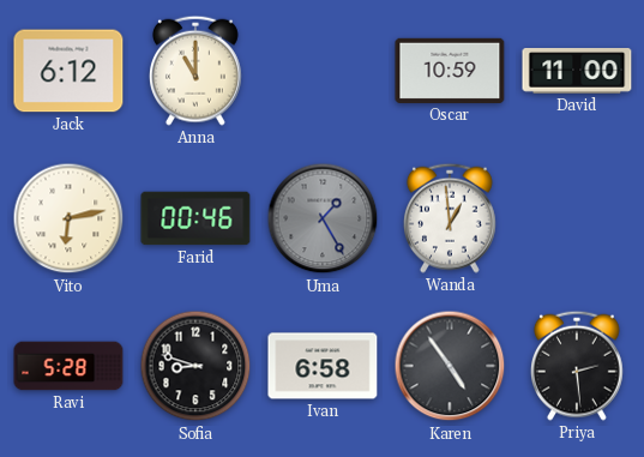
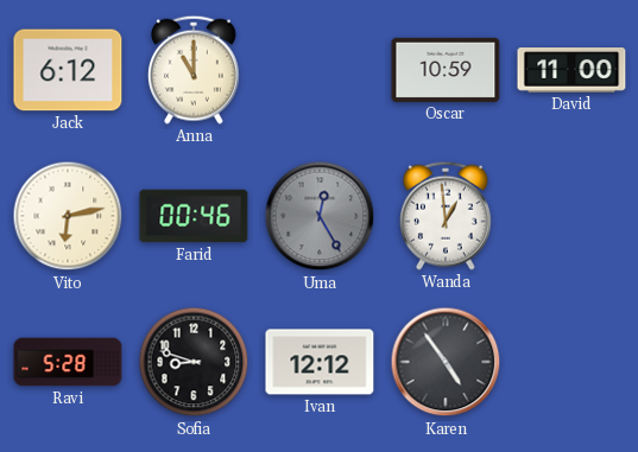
Uma: 1:25 -> 12:25 (320, 216)
Ivan: 6:58 -> 12:12 (320, 362)
Priya: 2:29 -> none (578, 366)
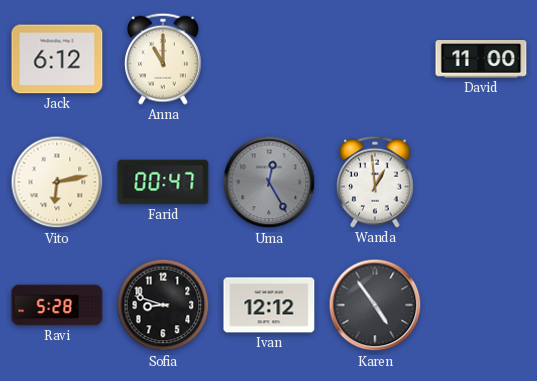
Oscar: 10:59 -> none (446, 70)
Farid: 00:46 -> 00:47 (163, 182)
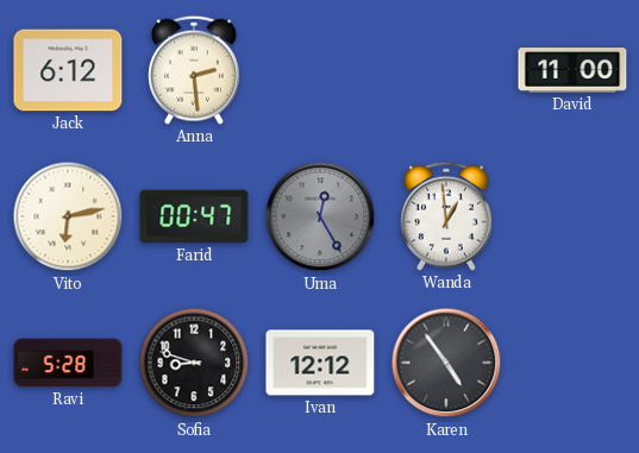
Anna: 11:00 -> 2:29 (195, 70)
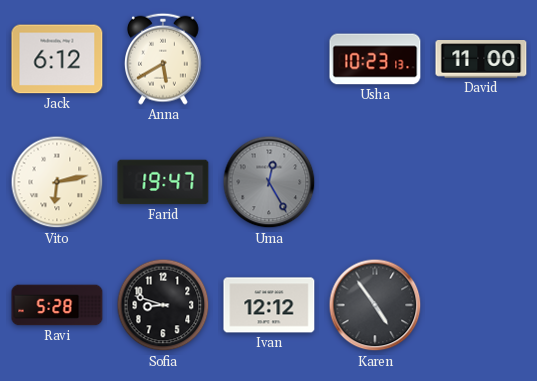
Anna: 2:29 -> 5:40 (164, 59)
Usha: none -> 10:23 (375, 59)
Farid: 00:47 -> 19:47 (163, 182)
Wanda: 12:59 -> none (447, 216)
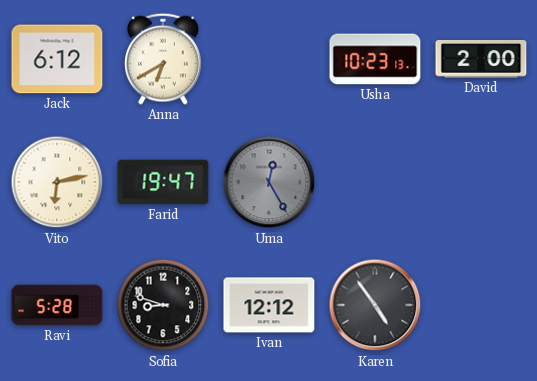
Anna: 5:40 -> 6:40 (164, 59)
David: 11:00 -> 2:00 (481, 59)
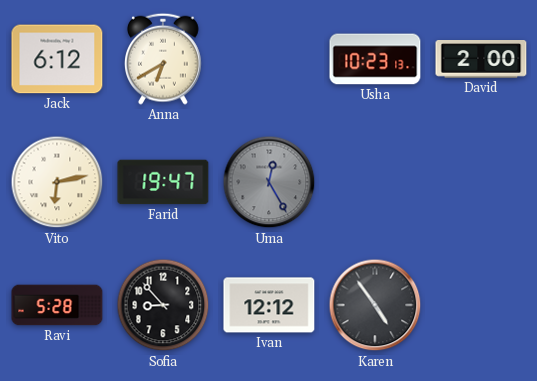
Sofia: 8:48 -> 8:53 (163, 305)
